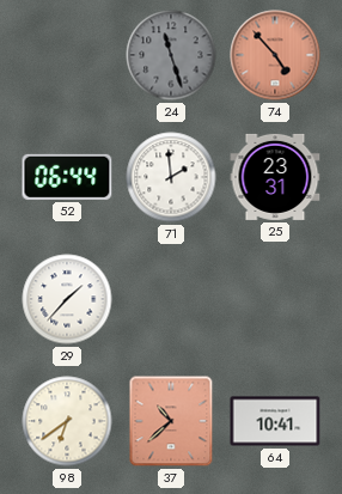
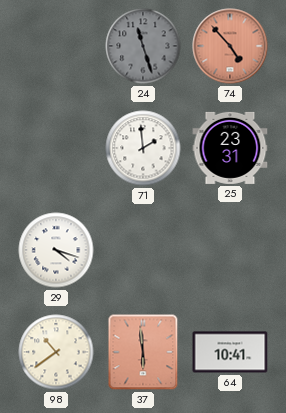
52: 06:44 -> none (67, 177)
29: 1:37 -> 4:18 (56, 250)
98: 6:39 -> 10:39 (56, 352)
37: 10:38 -> 5:59 (143, 352)
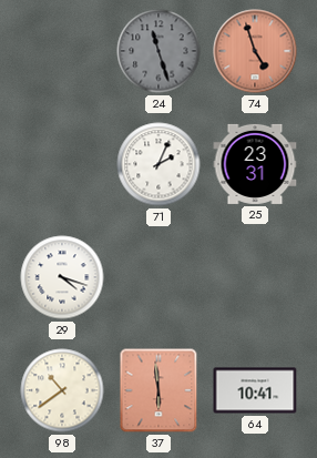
74: 4:53 -> 4:57 (255, 51)
71: 1:59 -> 2:04 (158, 164)
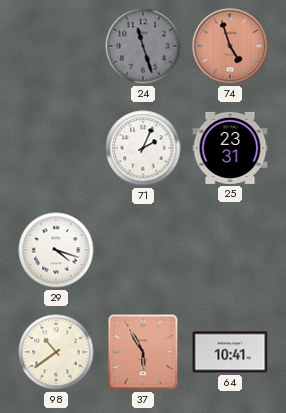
37: 5:59 -> 5:55 (143, 352)
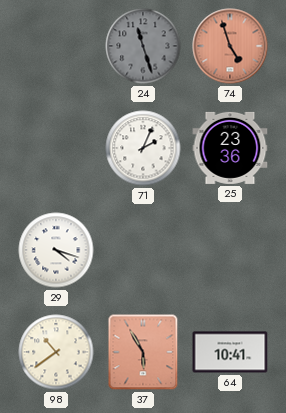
25: 23:31 -> 23:36 (230, 148)
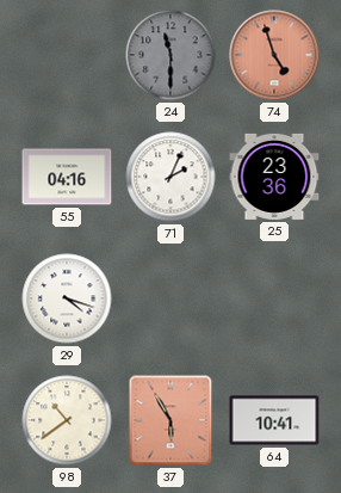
24: 11:27 -> 11:30 (170, 55)
55: none -> 04:16 (67, 177)
